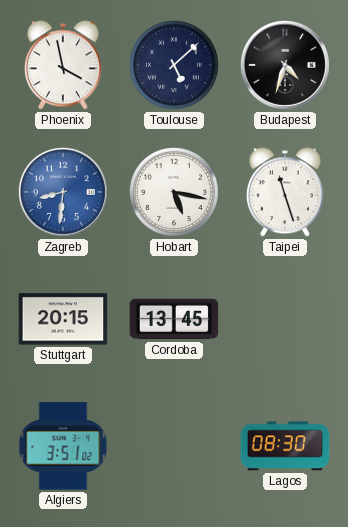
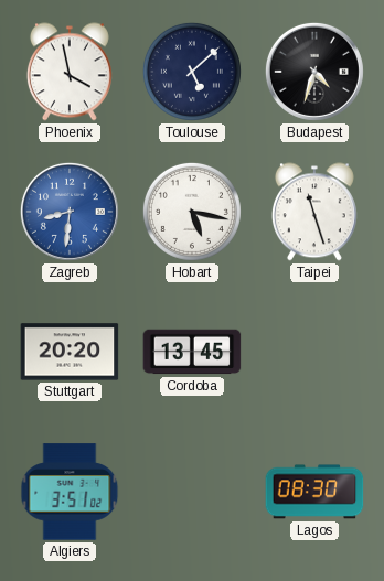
Stuttgart: 20:15 -> 20:20 (70, 352)
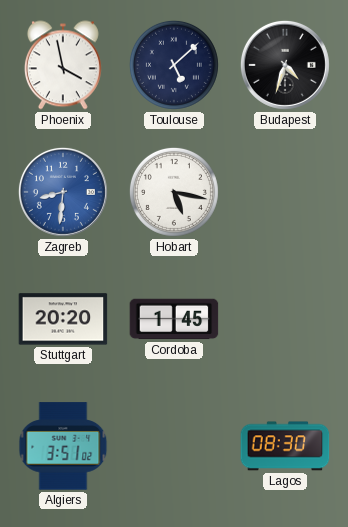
Taipei: 11:27 -> none (314, 212)
Cordoba: 13:45 -> 1:45 (174, 319)
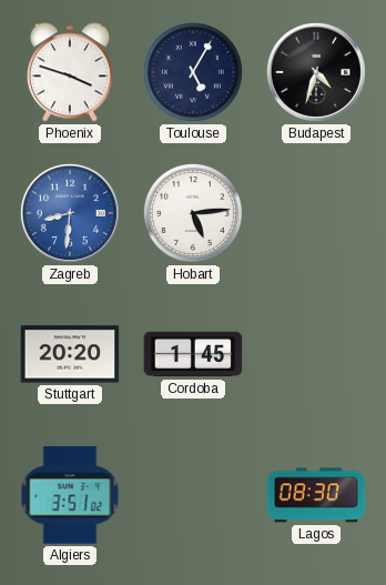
Phoenix: 3:58 -> 3:48 (70, 72)
Toulouse: 5:08 -> 5:05 (193, 72)
Hobart: 5:17 -> 5:14 (193, 213)
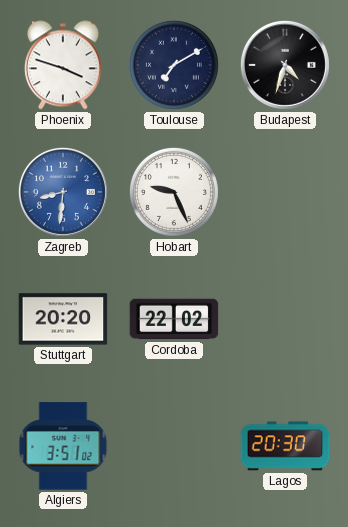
Toulouse: 5:05 -> 7:10 (174, 65)
Hobart: 5:14 -> 9:26 (174, 192)
Cordoba: 1:45 -> 22:02 (174, 319)
Lagos: 08:30 -> 20:30 (285, 446)
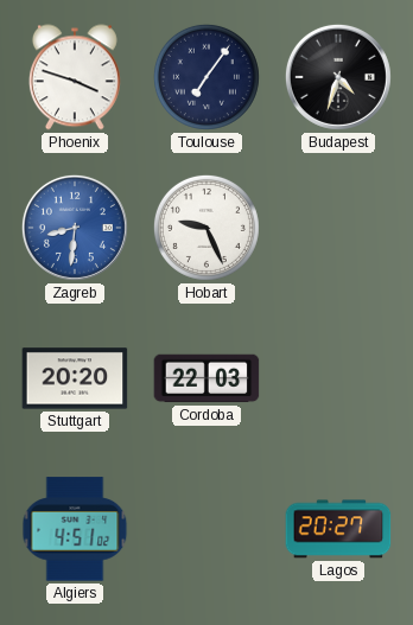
Toulouse: 7:10 -> 7:06 (206, 77)
Cordoba: 22:02 -> 22:03 (206, 378)
Algiers: 3:51 -> 4:51 (75, 529)
Lagos: 20:30 -> 20:27 (338, 529)
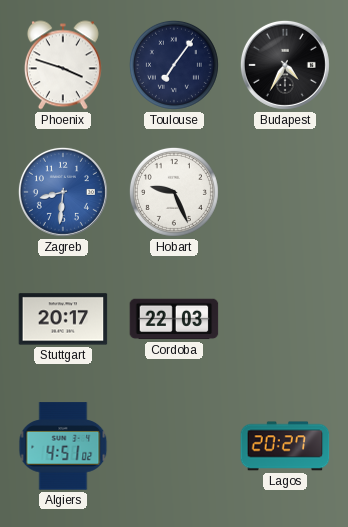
Budapest: 4:33 -> 4:35 (285, 65)
Stuttgart: 20:20 -> 20:17 (63, 319)
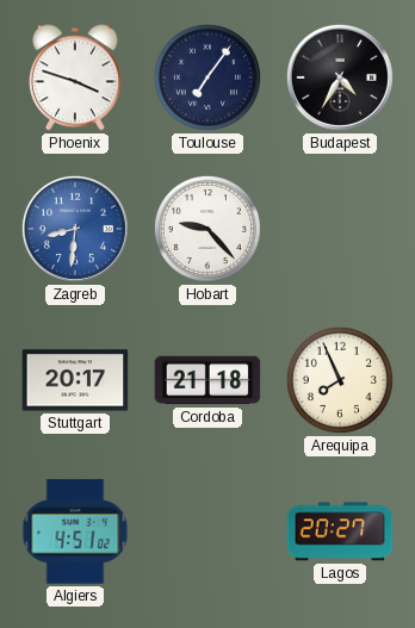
Hobart: 9:26 -> 9:23 (207, 229)
Cordoba: 22:03 -> 21:18 (207, 380)
Arequipa: none -> 7:56 (340, 380)
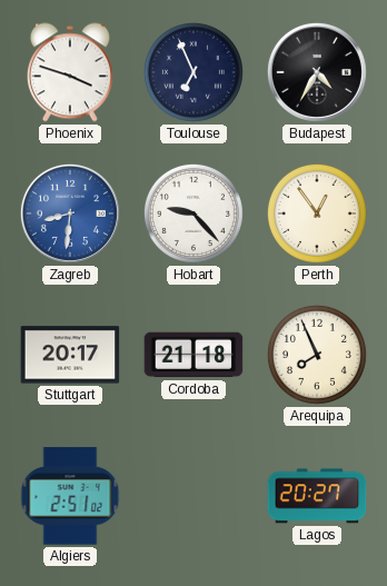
Toulouse: 7:06 -> 6:56 (193, 72)
Perth: none -> 12:54 (317, 213)
Algiers: 4:51 -> 2:51 (70, 496)
